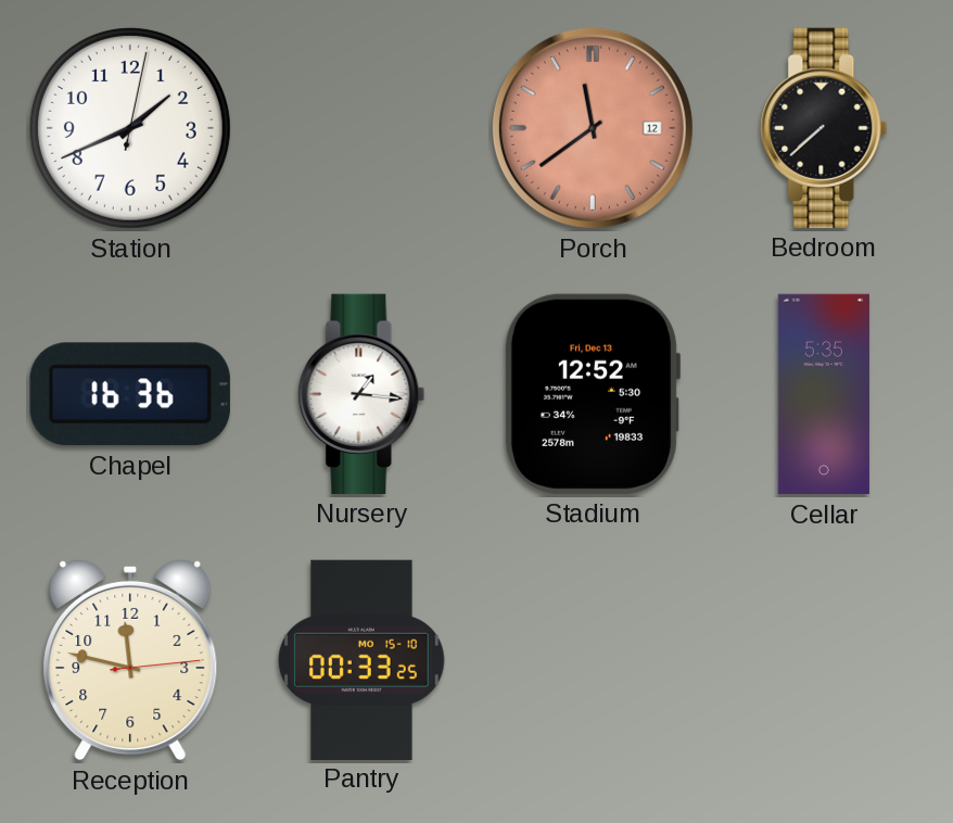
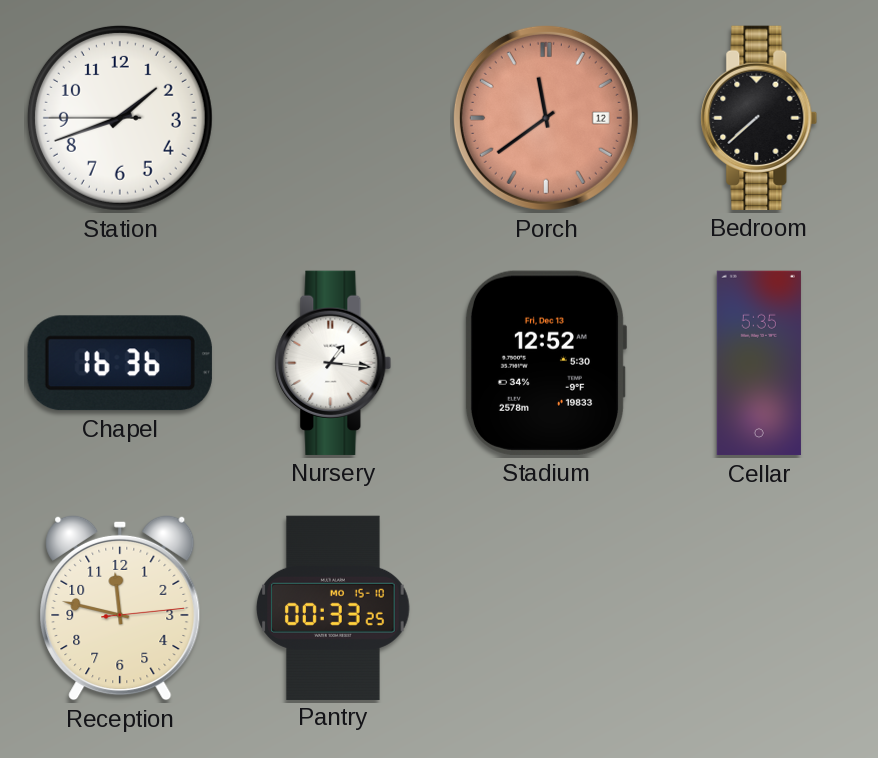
Station: 1:41:02 -> 1:41:45 (120, 118)
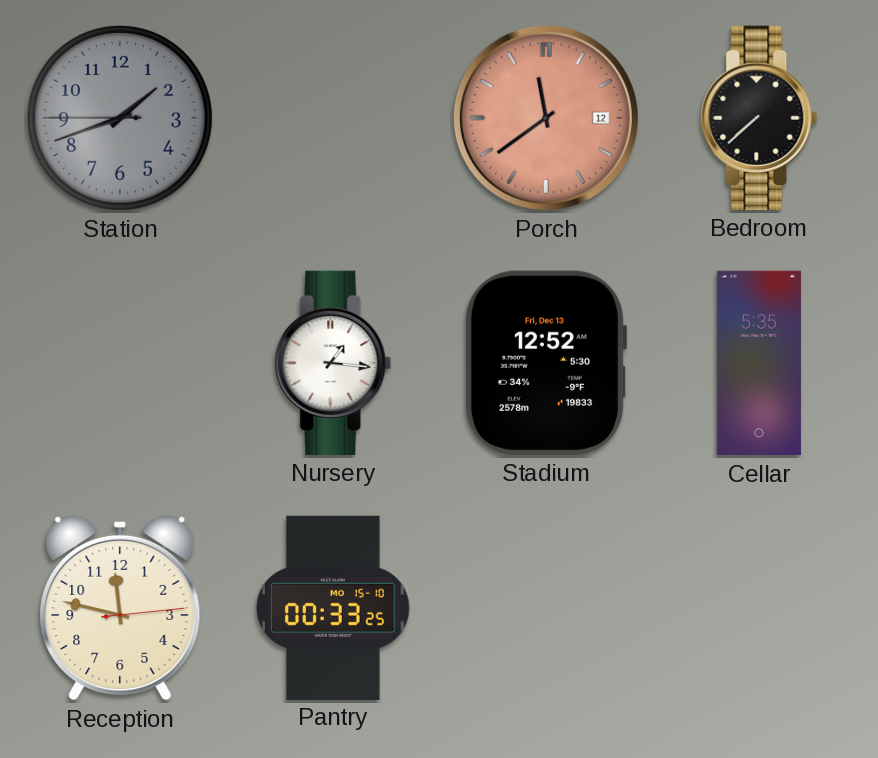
Station dial: white -> grey (120, 118)
Chapel: 16:36 -> none (120, 363)
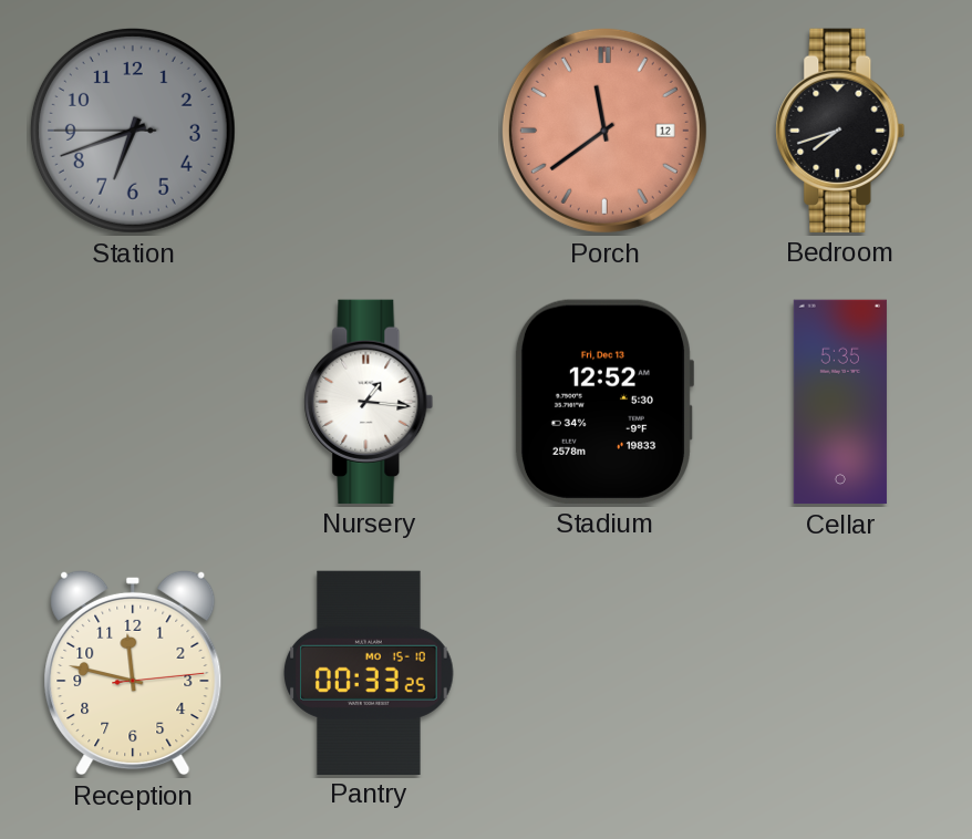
Station: 1:41 -> 6:41 (133, 131)
Bedroom: 7:38 -> 7:42 (840, 131)
